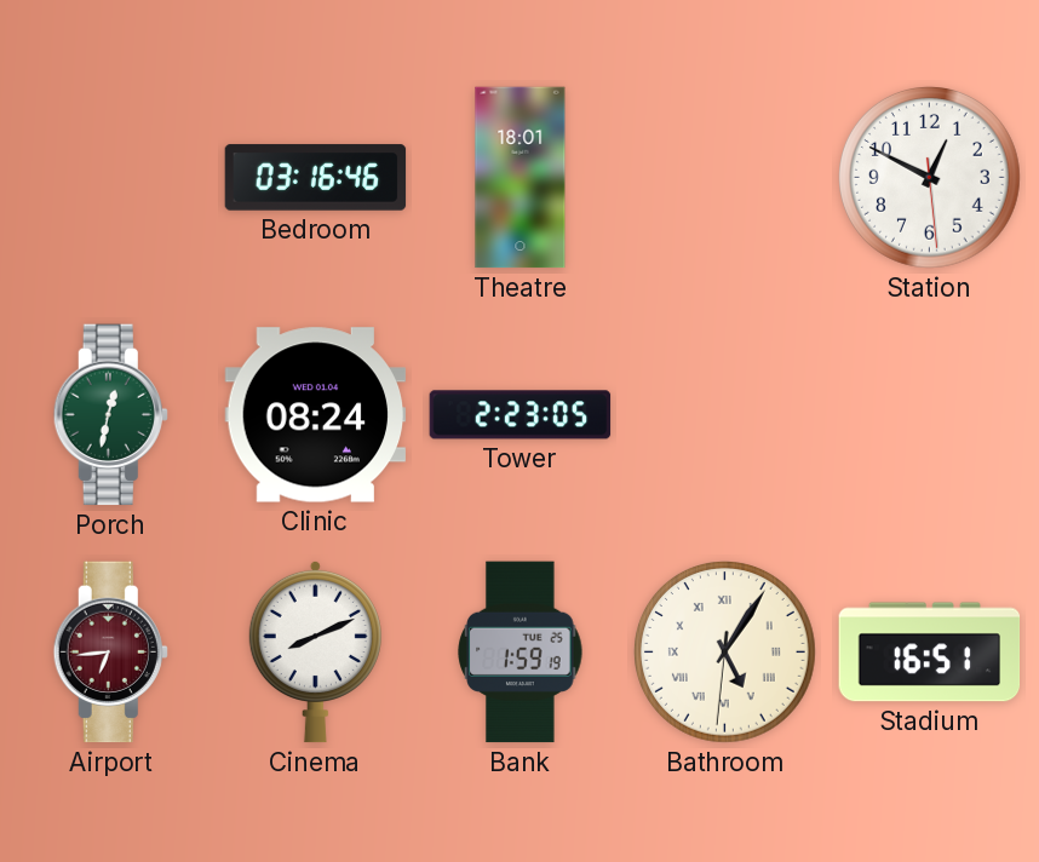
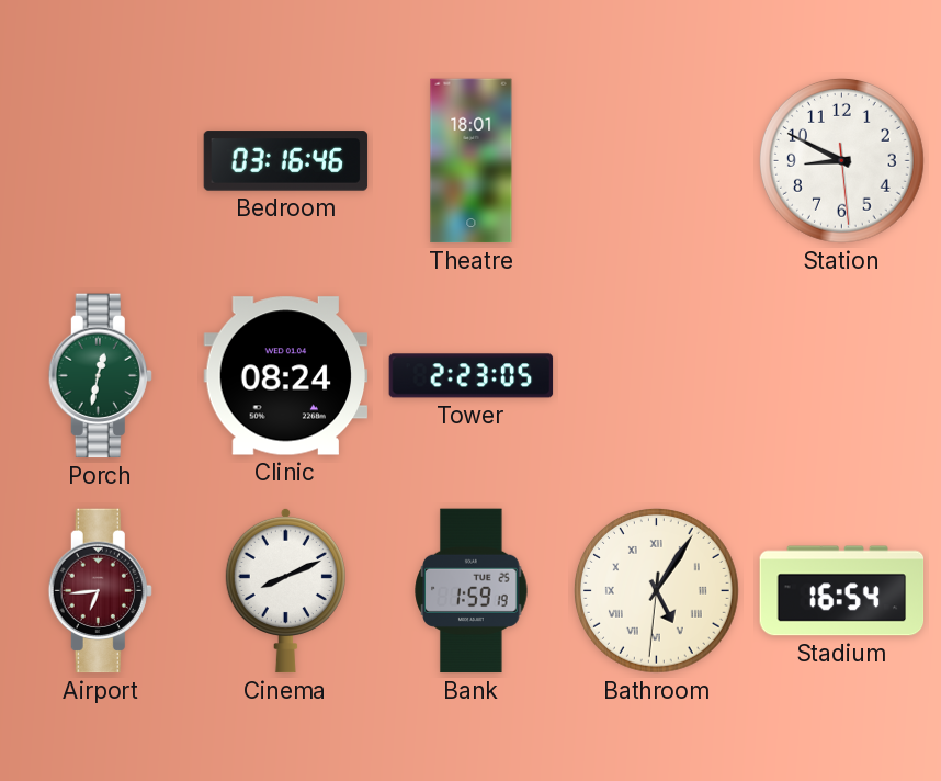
Station: 12:49 -> 8:49 (842, 161)
Stadium: 16:51 -> 16:54 (842, 591)
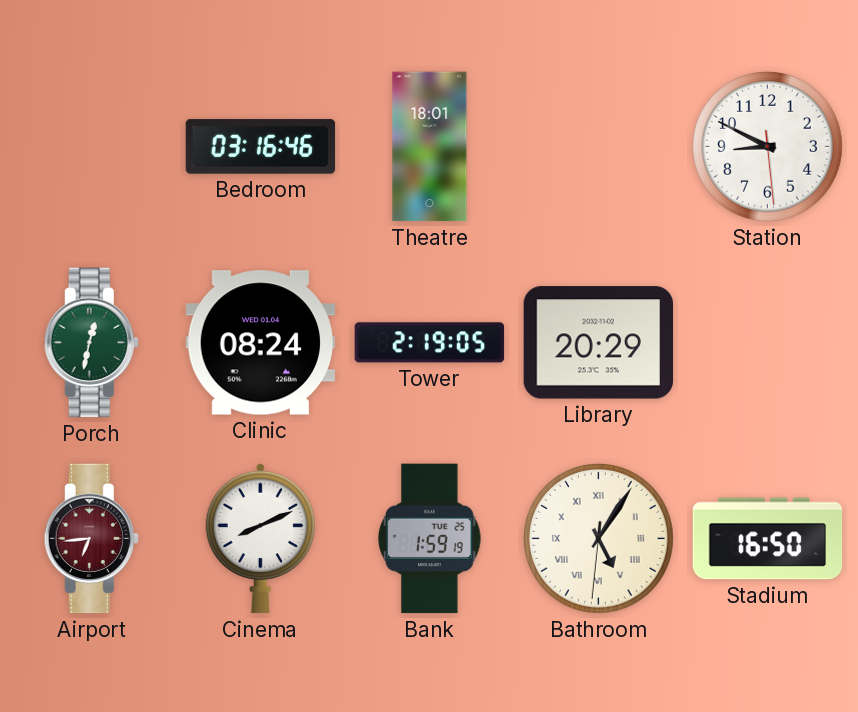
Tower: 2:23 -> 2:19 (430, 343)
Library: none -> 20:29 (599, 343)
Stadium: 16:54 -> 16:50 (768, 539)
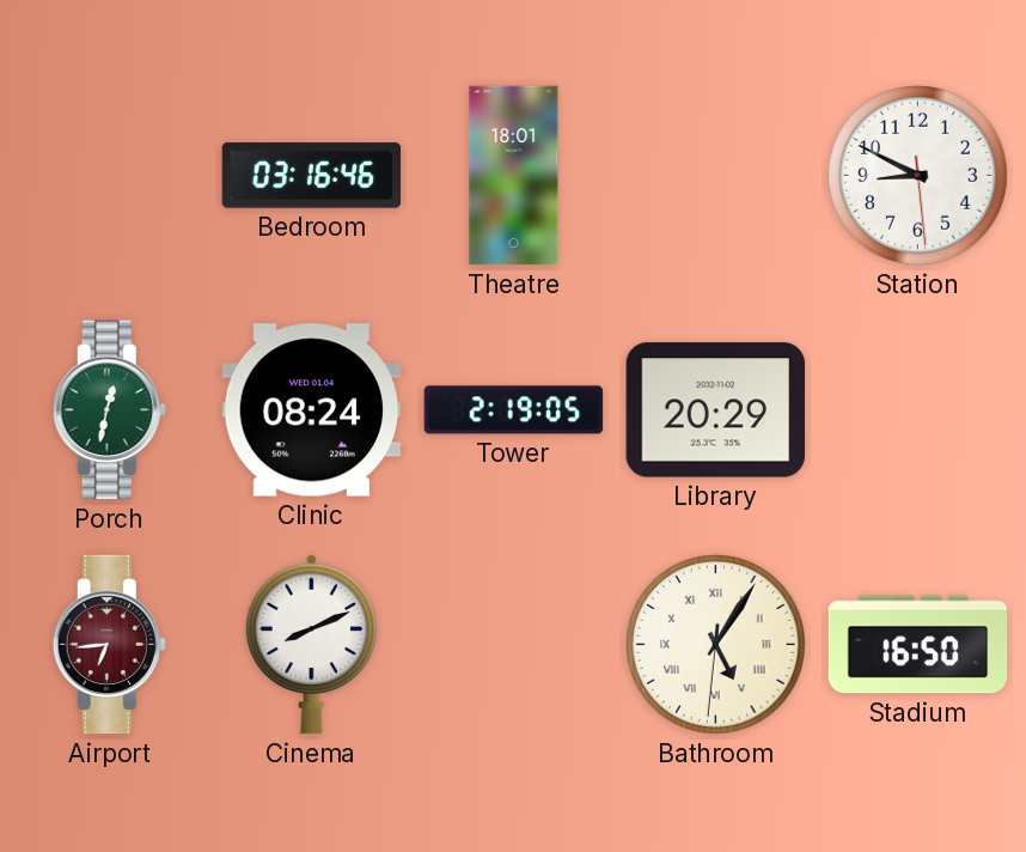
Bank: 1:59 -> none (430, 539)
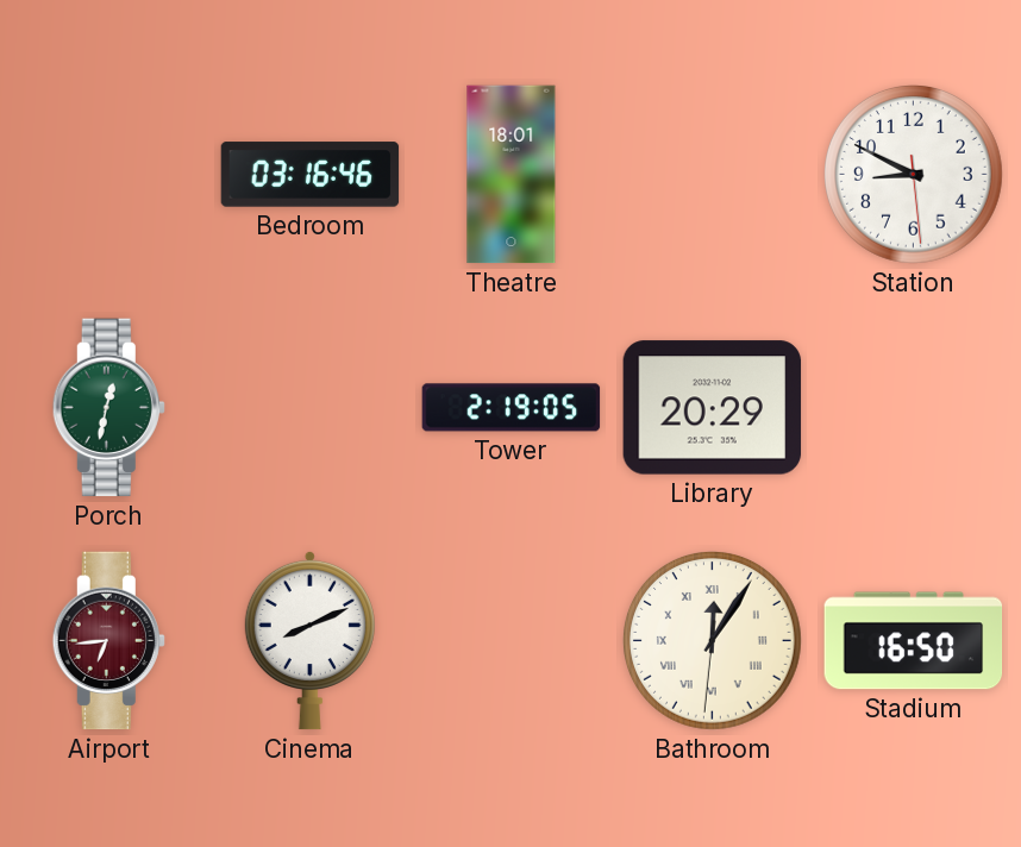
Clinic: 08:24 -> none (312, 410)
Bathroom: 5:05 -> 12:05 (713, 641)
